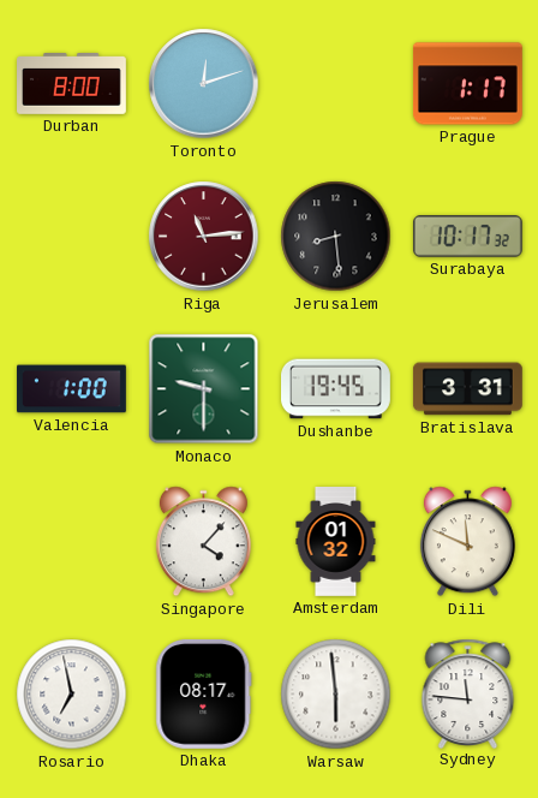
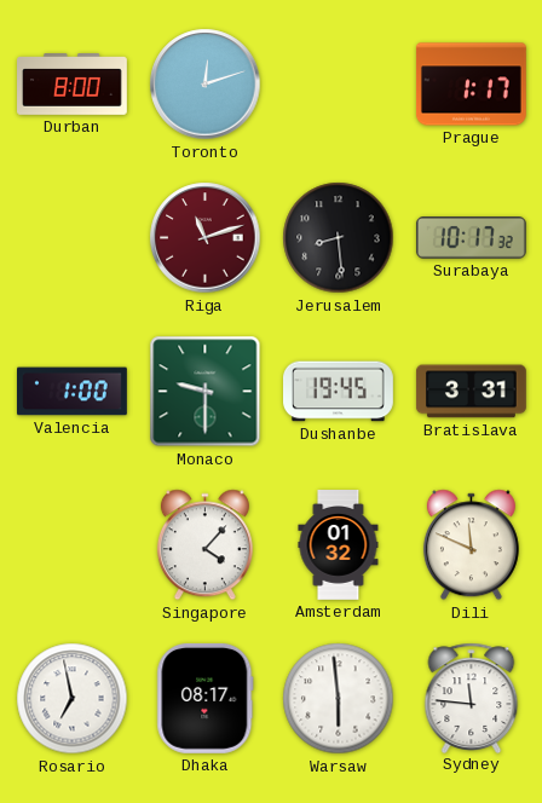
Riga: 11:14 -> 11:12 (206, 238)
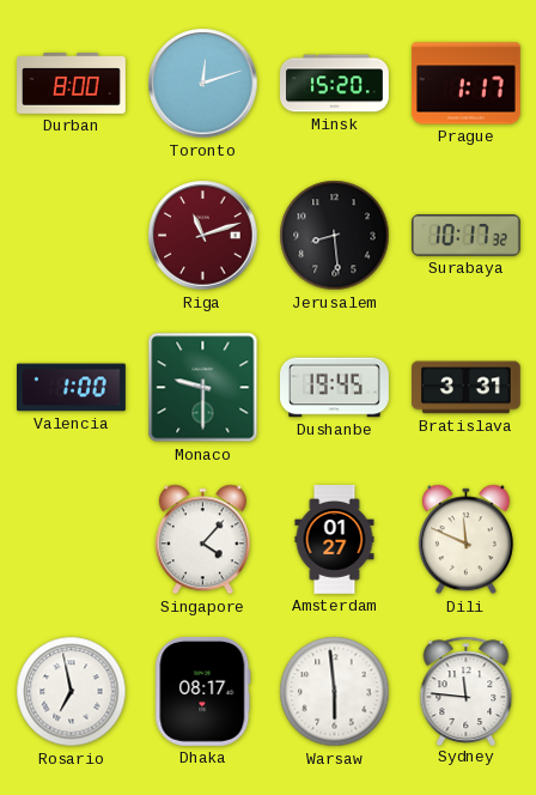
Minsk: none -> 15:20 (335, 84)
Amsterdam: 01:32 -> 01:27 (335, 540)
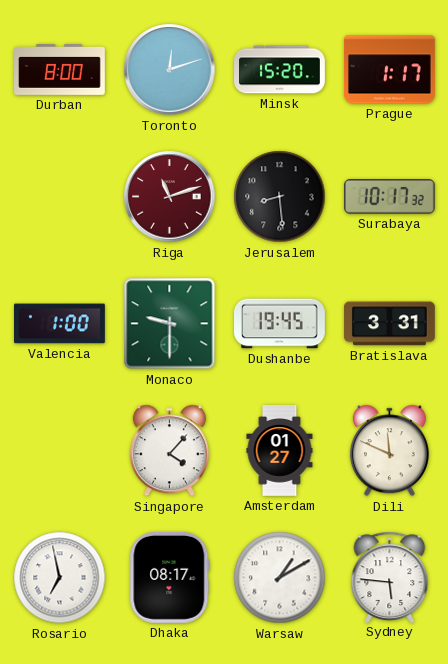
Warsaw: 5:59 -> 1:10 (280, 578)
Sydney: 11:46 -> 5:46 (390, 577)
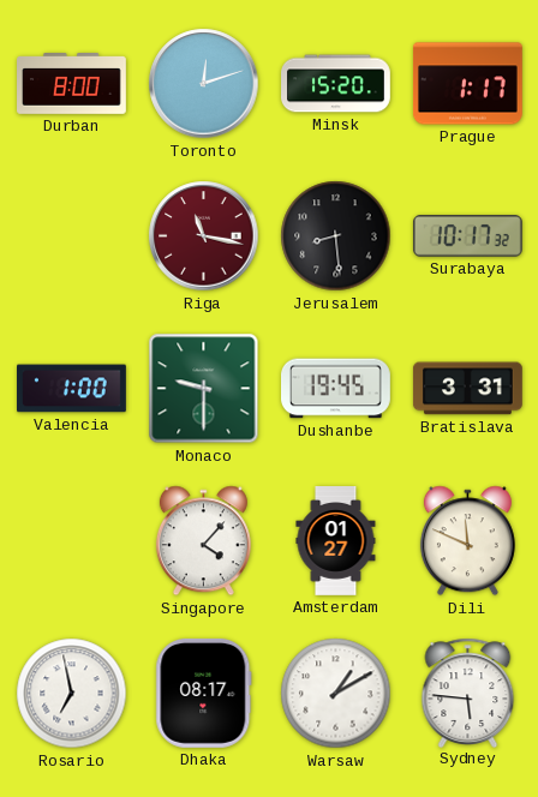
Riga: 11:12 -> 11:17 (204, 236)
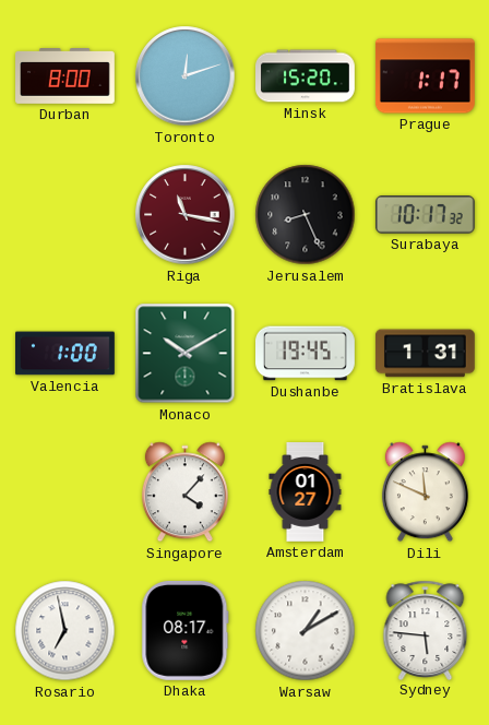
Jerusalem: 8:29 -> 8:26 (306, 215)
Monaco: 9:30 -> 10:10 (186, 354)
Bratislava: 3:31 -> 1:31 (425, 354)
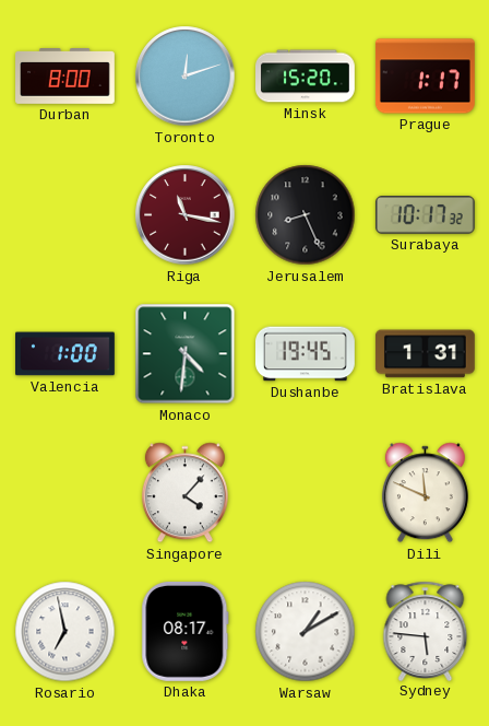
Monaco: 10:10 -> 4:31 (186, 354)
Amsterdam: 01:27 -> none (306, 492)
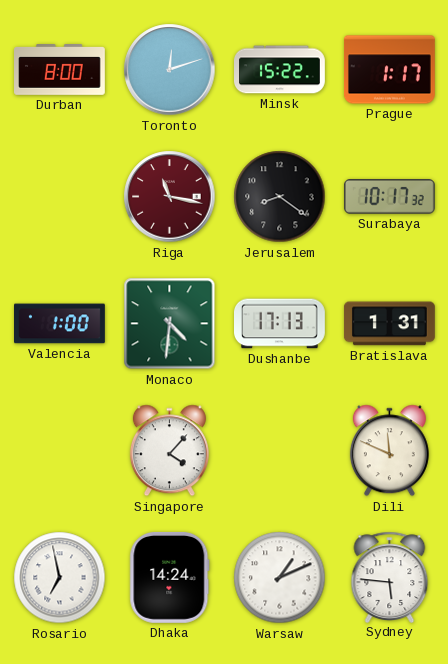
Minsk: 15:20 -> 15:22 (280, 70)
Jerusalem: 8:26 -> 8:21 (280, 197)
Dushanbe: 19:45 -> 17:13 (280, 324)
Dhaka: 08:17 -> 14:24 (170, 577)
Warsaw: 1:10 -> 1:11 (280, 578)
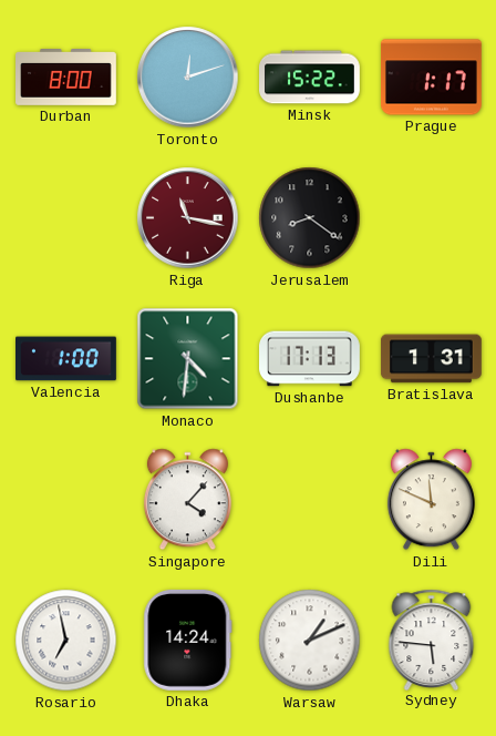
Surabaya: 10:17 -> none (389, 197)
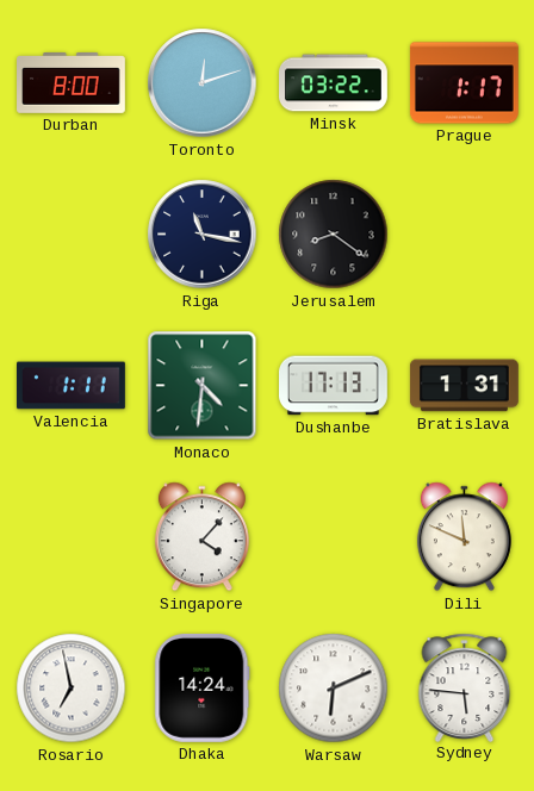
Minsk: 15:22 -> 03:22 (334, 83)
Riga dial: burgundy -> navy (203, 235)
Valencia: 1:00 -> 1:11 (72, 386)
Warsaw: 1:11 -> 6:11 (334, 689)
